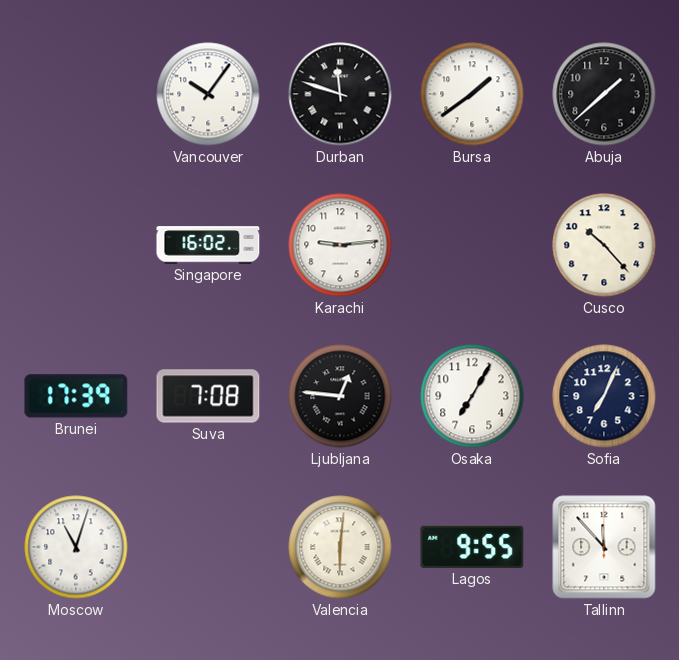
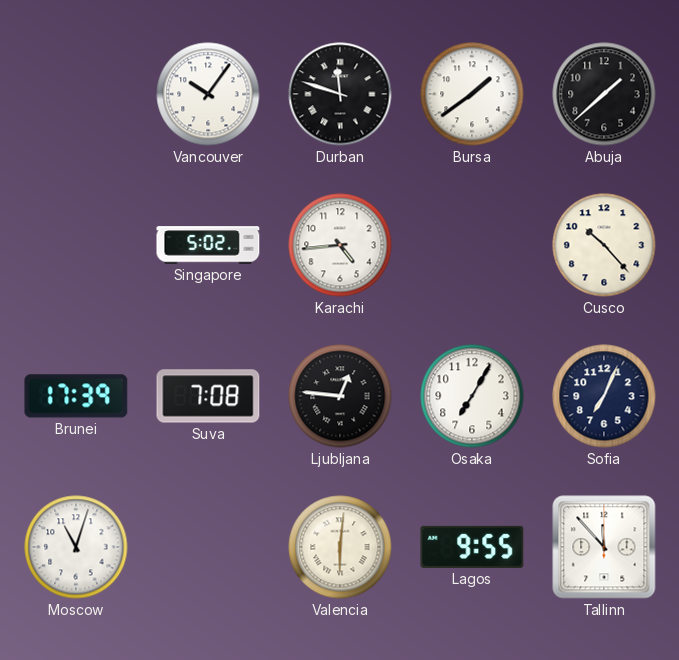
Singapore: 16:02 -> 5:02 (208, 245)
Karachi: 9:14 -> 4:44 (340, 245)
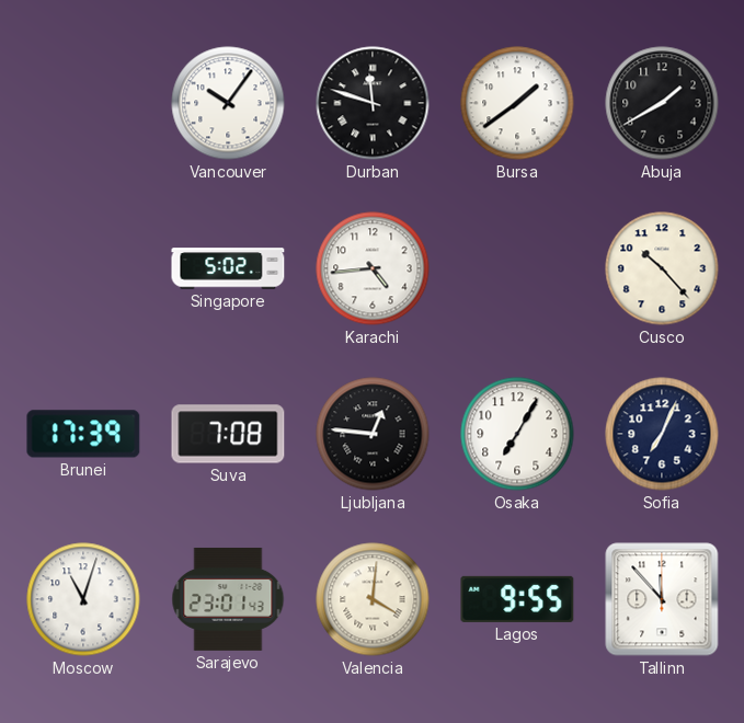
Abuja: 1:38 -> 1:40 (662, 103)
Sarajevo: none -> 23:01 (228, 599)
Valencia: 6:01 -> 4:01 (373, 599)
